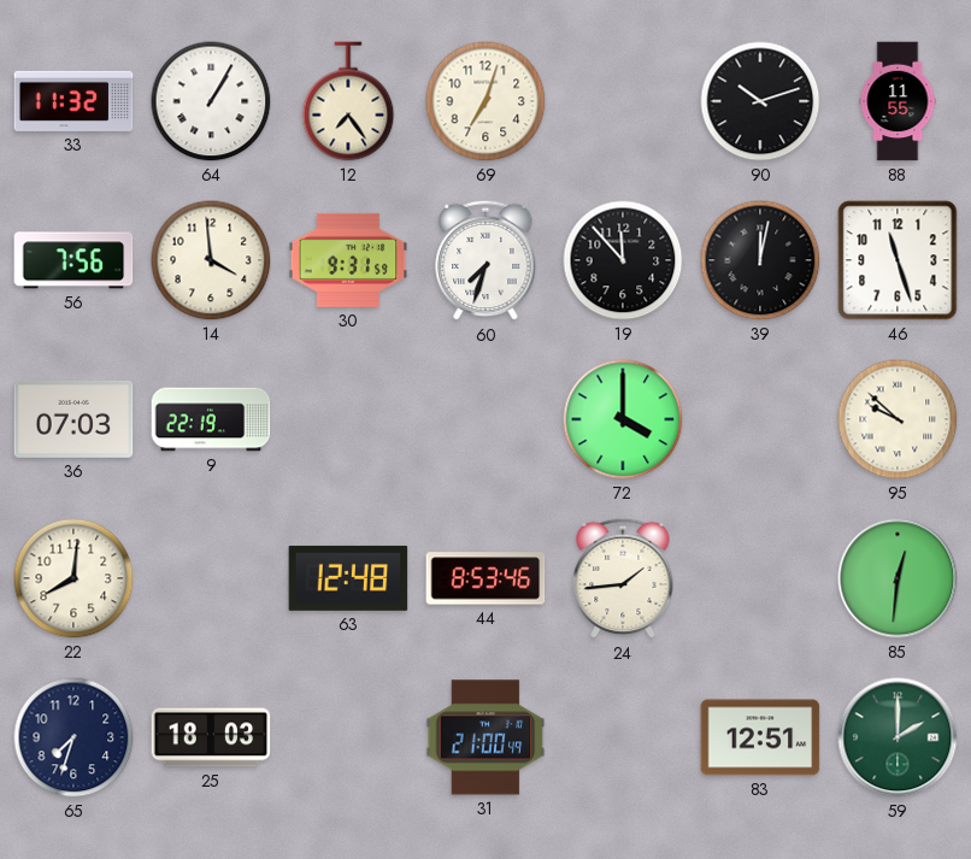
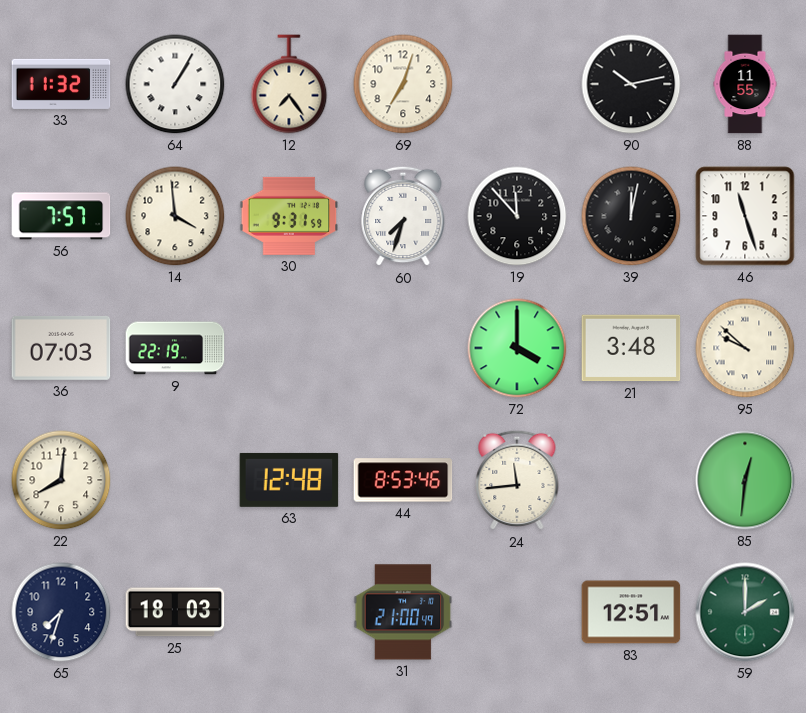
90: 10:12 -> 10:13 (631, 84)
56: 7:56 -> 7:57 (61, 216)
21: none -> 3:48 (631, 348)
24: 1:44 -> 11:44 (517, 480)
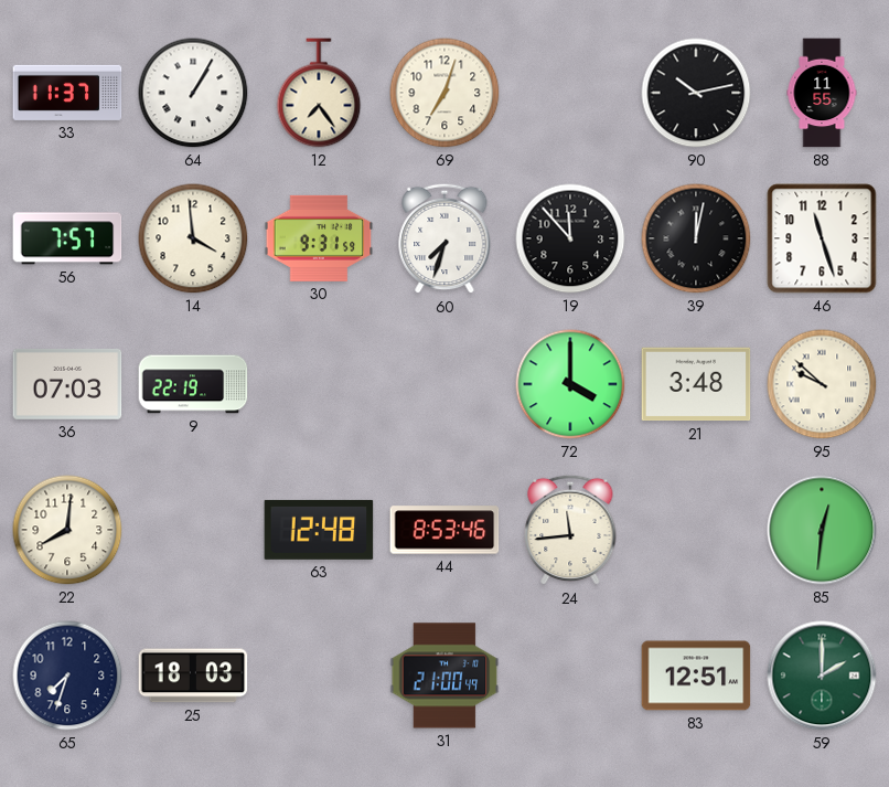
33: 11:32 -> 11:37 (67, 93)
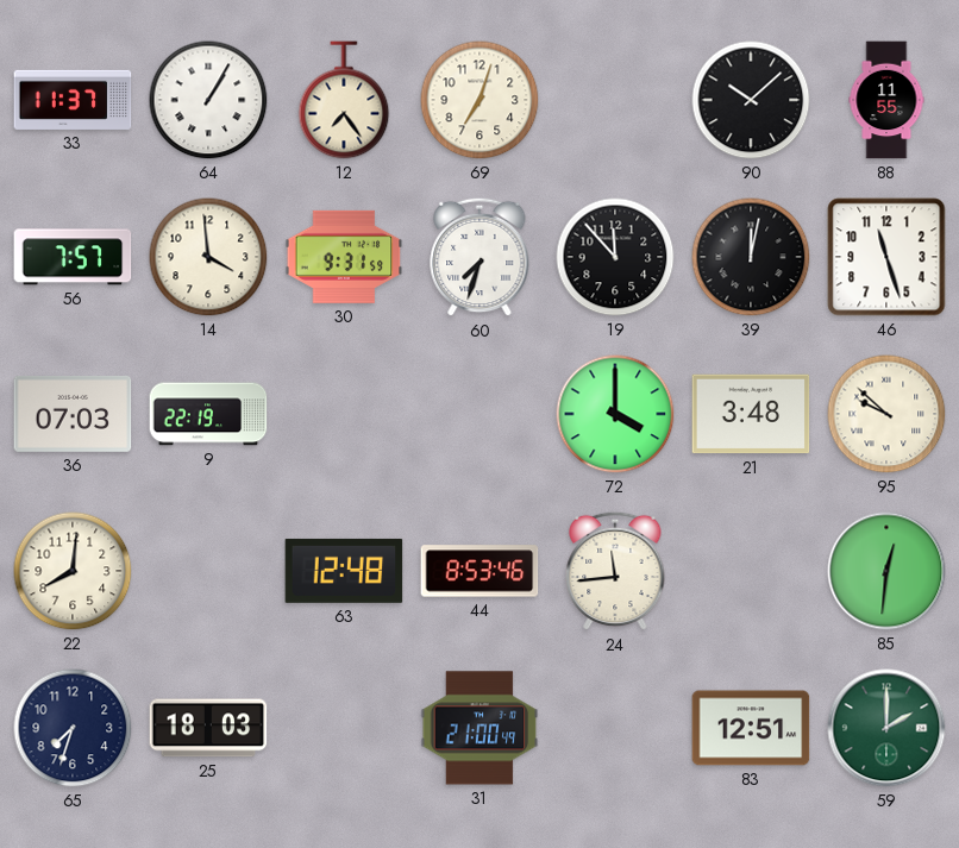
90: 10:13 -> 10:08 (751, 100)
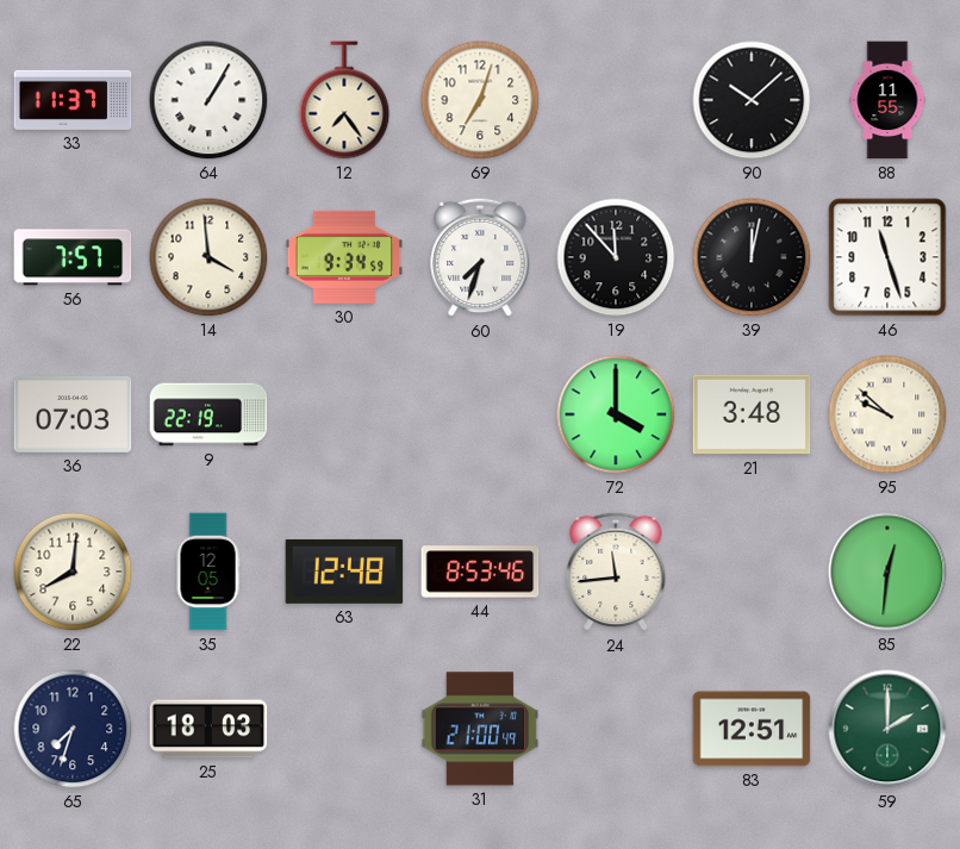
30: 9:31 -> 9:34 (344, 257)
35: none -> 12:05 (208, 572)
